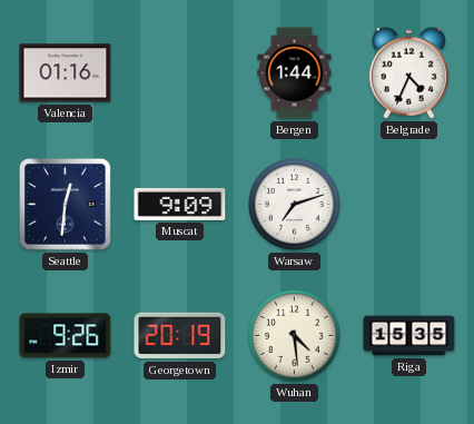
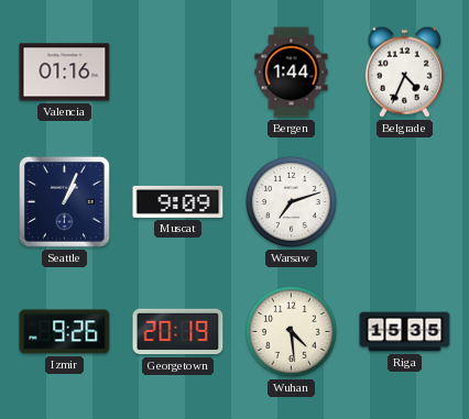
Seattle: 12:31 -> 1:04 (64, 201)
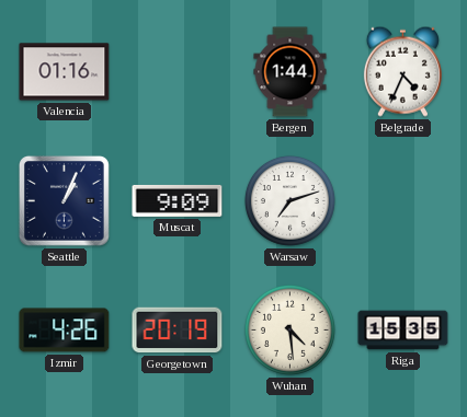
Izmir: 9:26 -> 4:26 (65, 331)
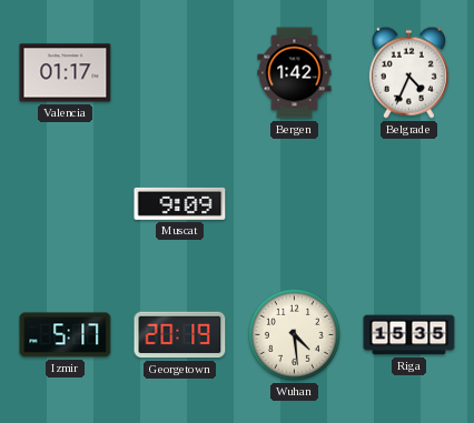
Valencia: 01:16 -> 01:17 (66, 73)
Bergen: 1:44 -> 1:42 (295, 73)
Seattle: 1:04 -> none (64, 200)
Warsaw: 7:12 -> none (289, 200)
Izmir: 4:26 -> 5:17 (66, 335)
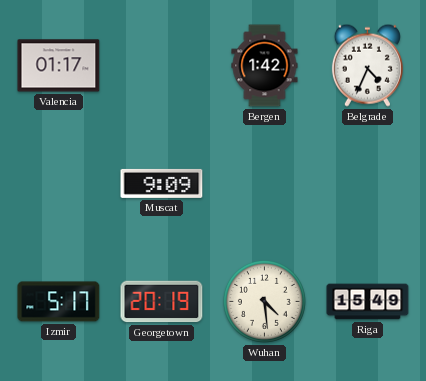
Riga: 15:35 -> 15:49 (368, 302)
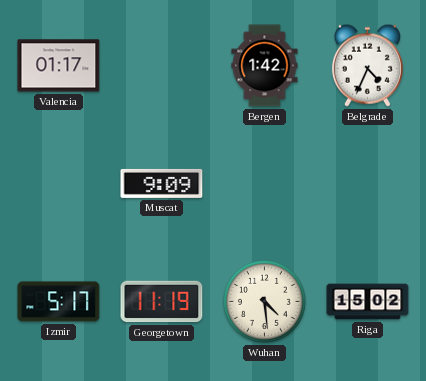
Georgetown: 20:19 -> 11:19 (162, 302)
Riga: 15:49 -> 15:02 (368, 302)
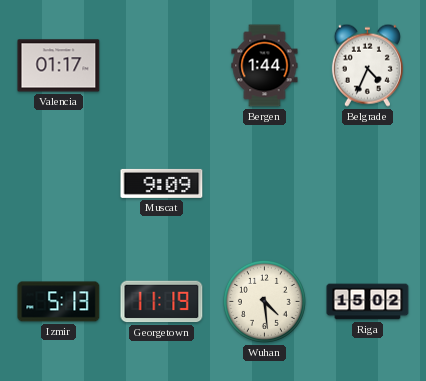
Bergen: 1:42 -> 1:44 (265, 66)
Izmir: 5:17 -> 5:13 (59, 302)
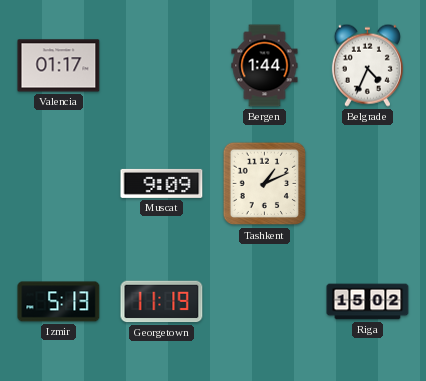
Tashkent: none -> 1:11 (265, 184)
Wuhan: 4:29 -> none (264, 301)
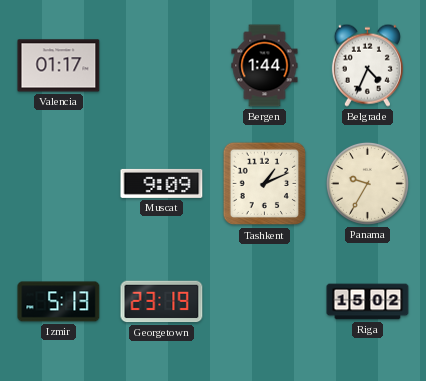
Panama: none -> 9:35 (367, 183)
Georgetown: 11:19 -> 23:19 (162, 302)
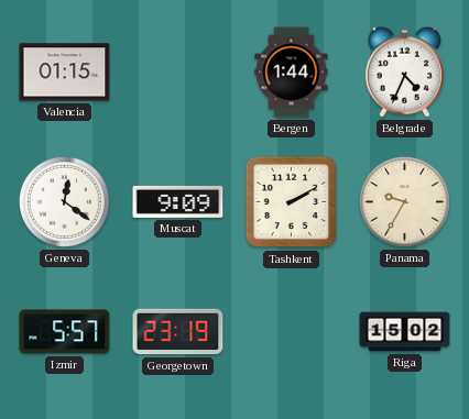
Valencia: 01:17 -> 01:15 (65, 73)
Geneva: none -> 12:21 (64, 201)
Tashkent: 1:11 -> 2:10 (292, 202)
Izmir: 5:13 -> 5:57 (65, 332)
